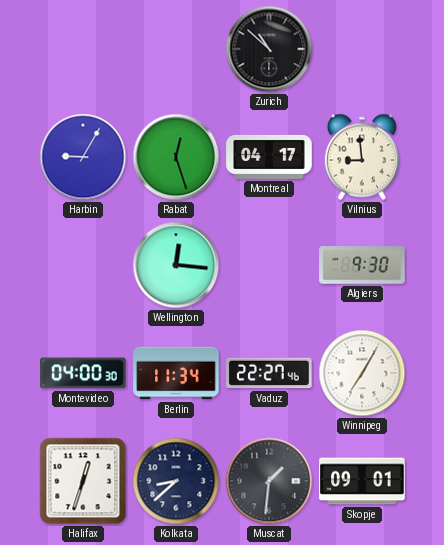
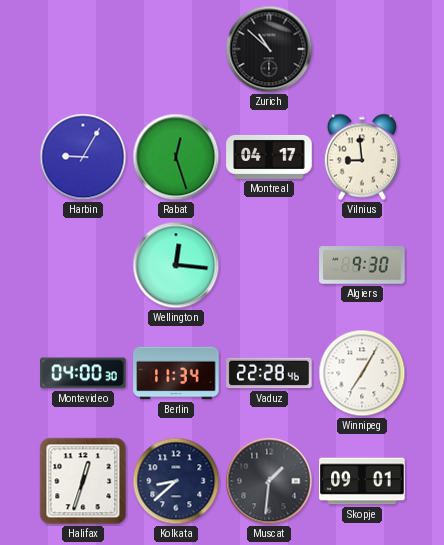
Vaduz: 22:27 -> 22:28 (269, 373)
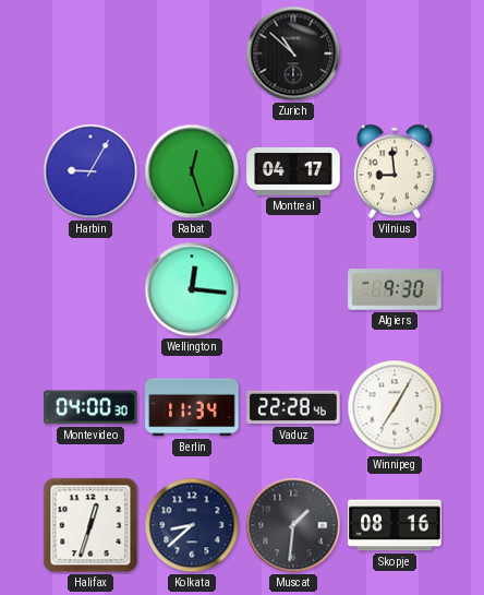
Skopje: 09:01 -> 08:16 (395, 525)
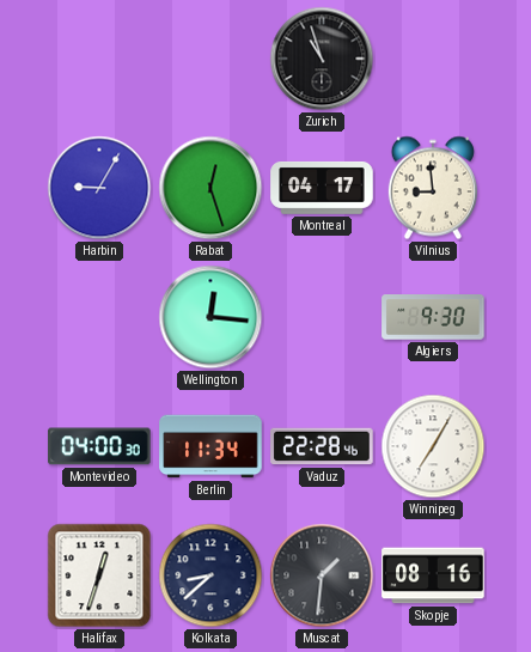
Zurich: 10:52 -> 10:57 (322, 59)
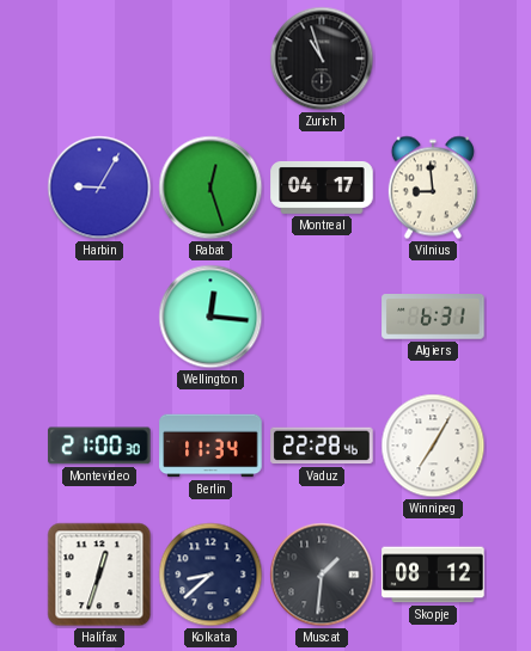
Algiers: 9:30 -> 6:31 (433, 317)
Montevideo: 04:00 -> 21:00 (99, 446)
Skopje: 08:16 -> 08:12 (433, 575)
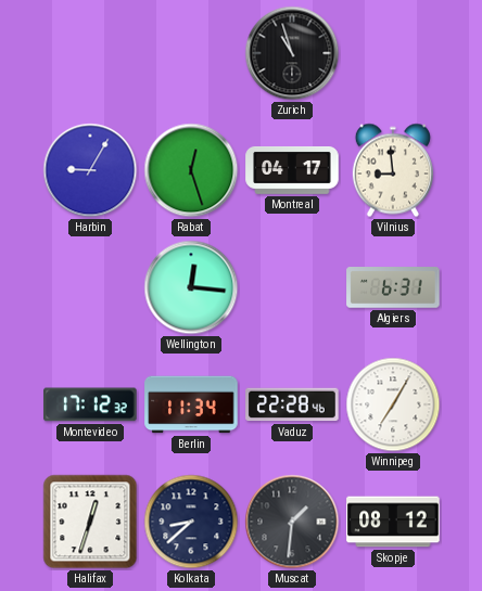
Montevideo: 21:00 -> 17:12 (90, 404)
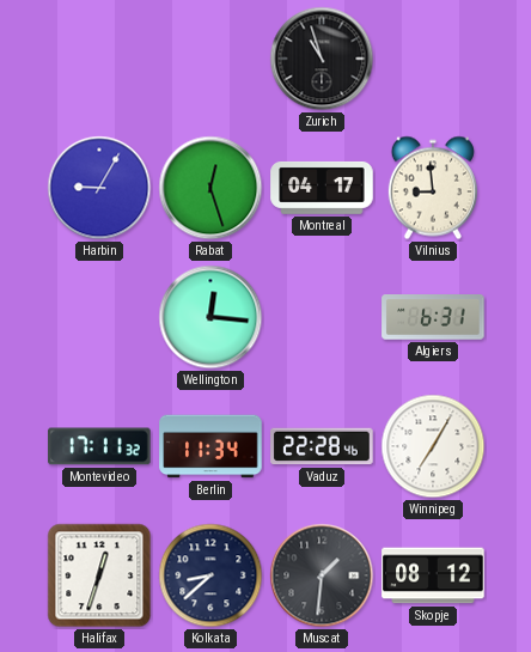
Montevideo: 17:12 -> 17:11 (99, 446)
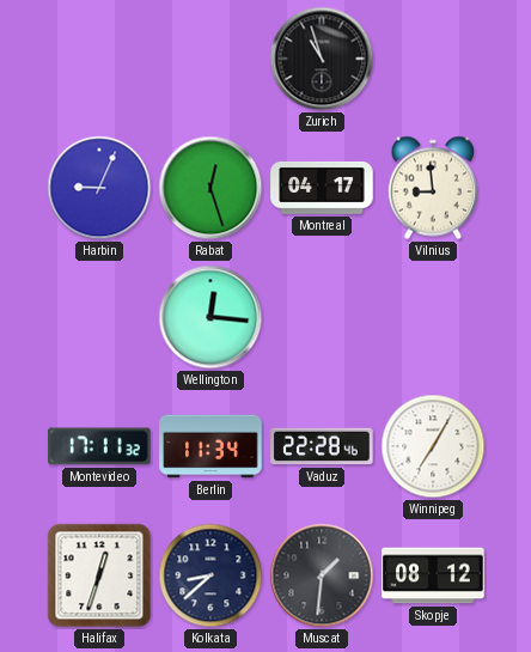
Harbin: 9:05 -> 9:04 (99, 188)
Algiers: 6:31 -> none (433, 317)
